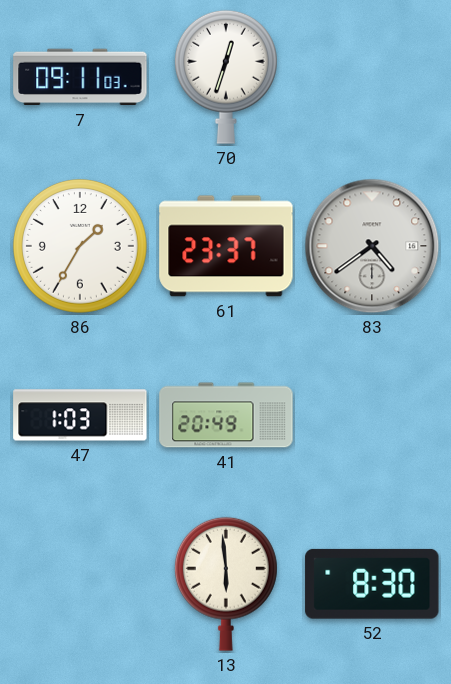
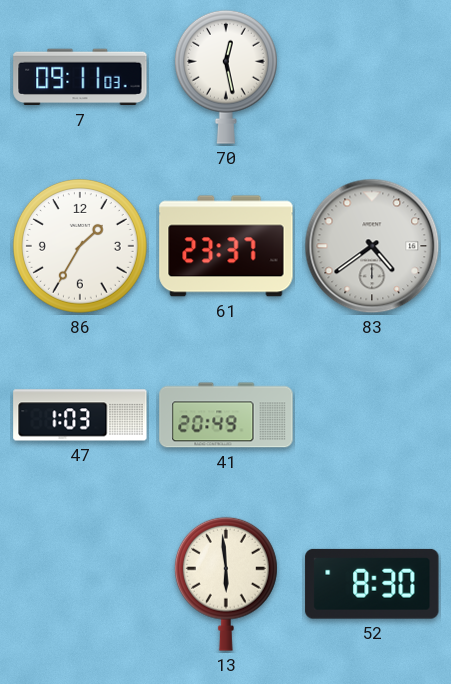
70: 12:33 -> 12:28 (226, 77)
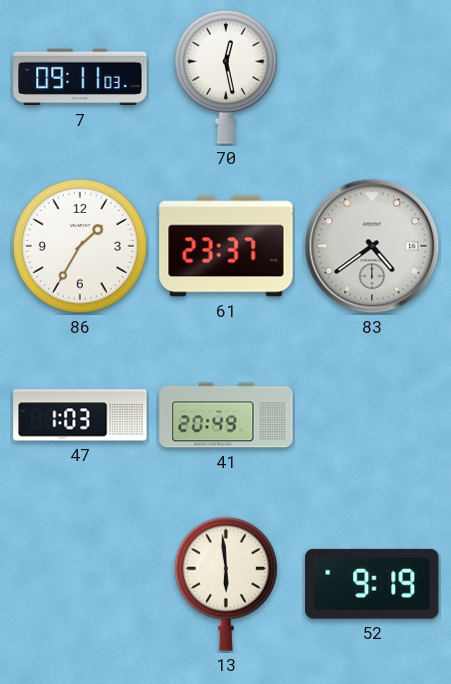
52: 8:30 -> 9:19 (372, 584)
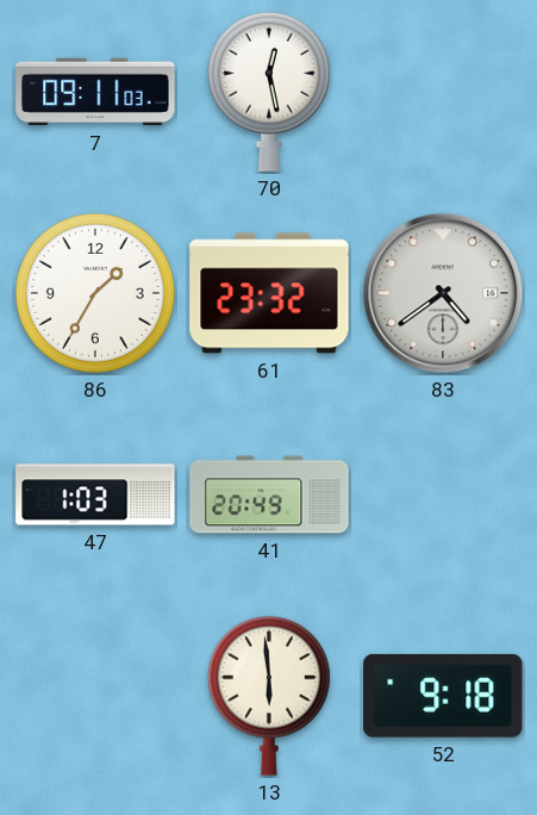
61: 23:37 -> 23:32 (269, 293)
52: 9:19 -> 9:18 (443, 696)
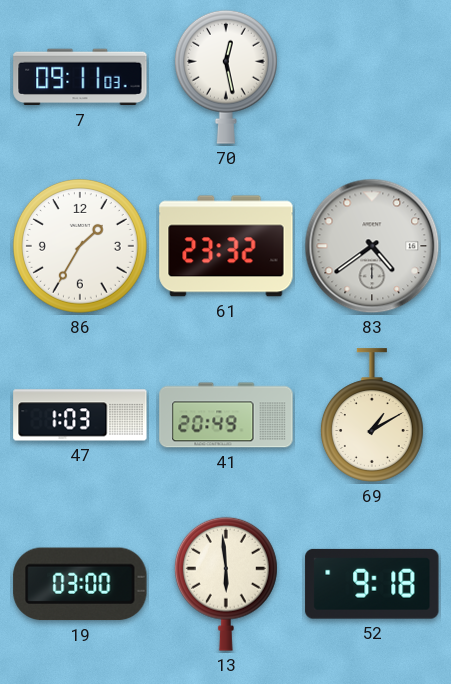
69: none -> 1:10 (372, 415)
19: none -> 03:00 (80, 584)
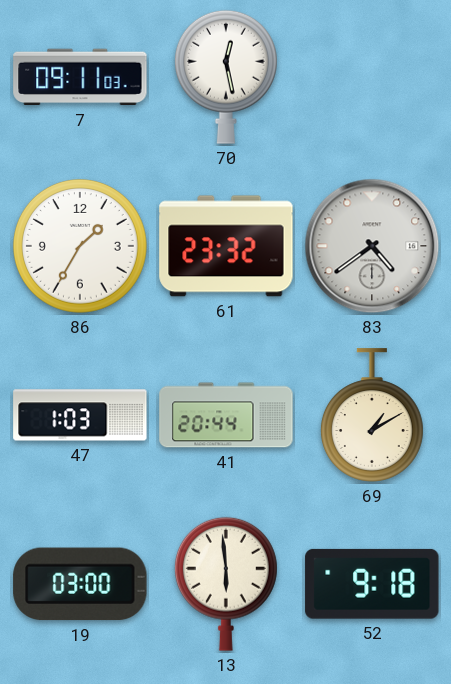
41: 20:49 -> 20:44 (226, 415)
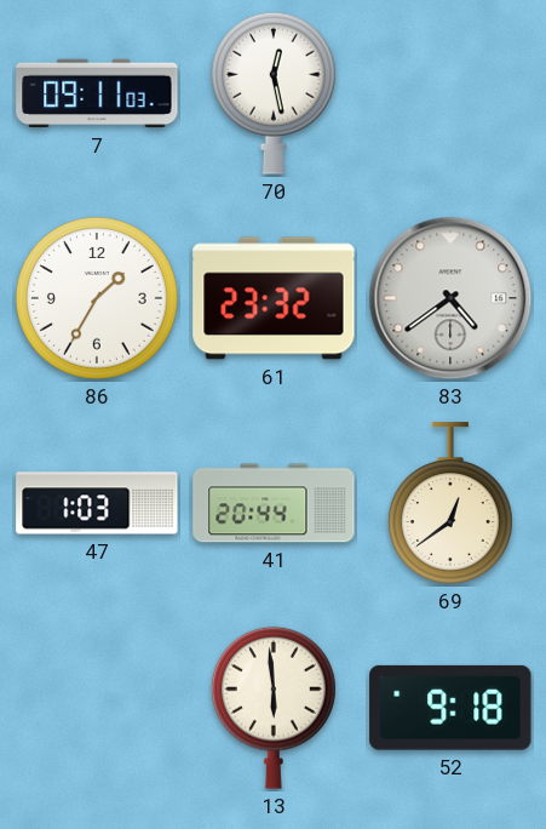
69: 1:10 -> 12:39 (450, 503)
19: 03:00 -> none (80, 584)
